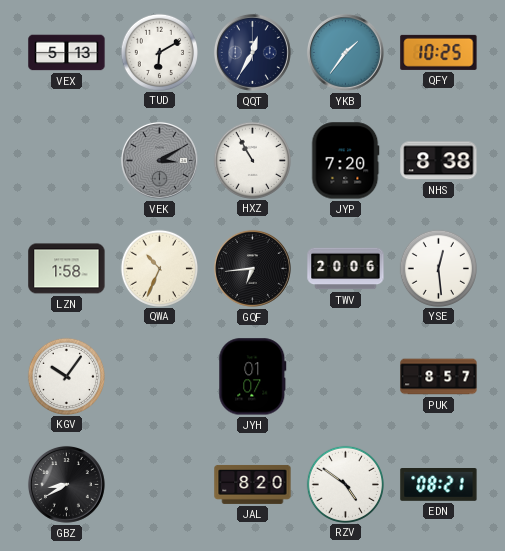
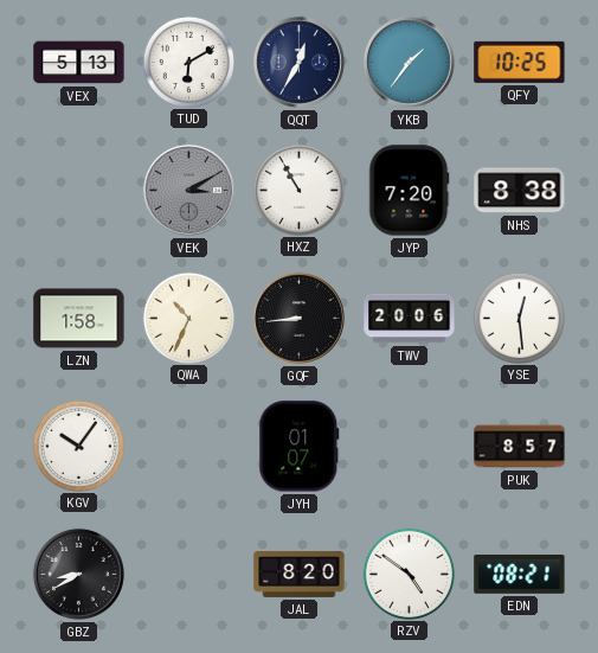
GQF: 6:44 -> 8:44 (298, 318)
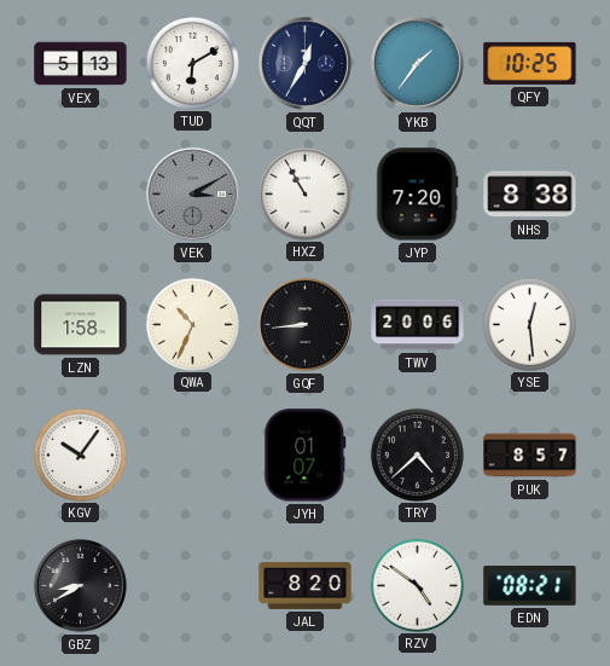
TRY: none -> 4:38 (417, 454)
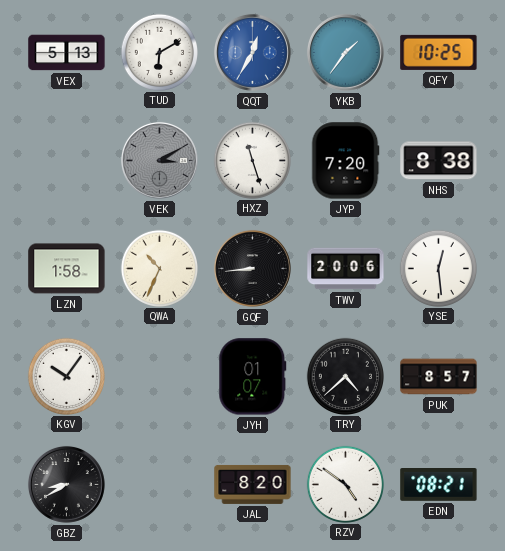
QQT dial: navy -> blue (252, 52)
HXZ: 10:55 -> 11:27 (252, 160)
